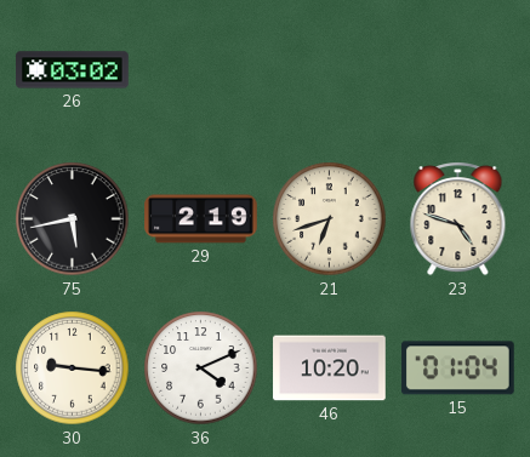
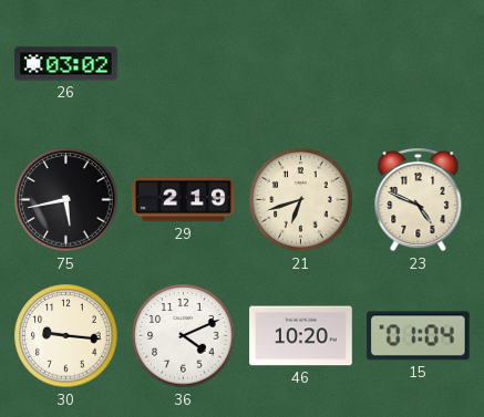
23: 4:48 -> 4:49 (419, 200)
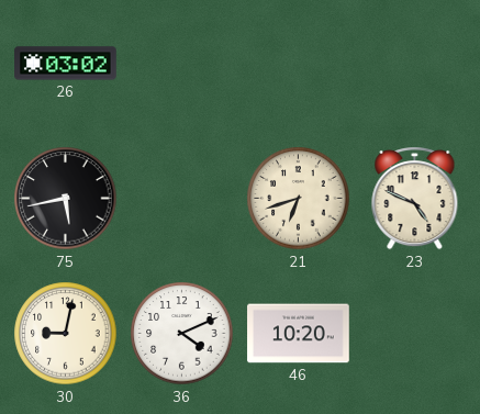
29: 2:19 -> none (184, 200)
30: 9:16 -> 9:02 (66, 334)
15: 01:04 -> none (418, 336)
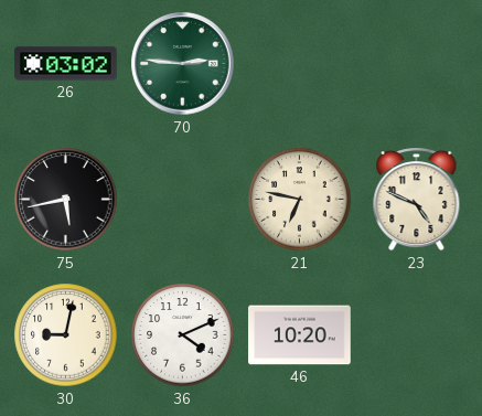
70: none -> 2:46 (183, 64)
21: 6:42 -> 6:47 (300, 200)
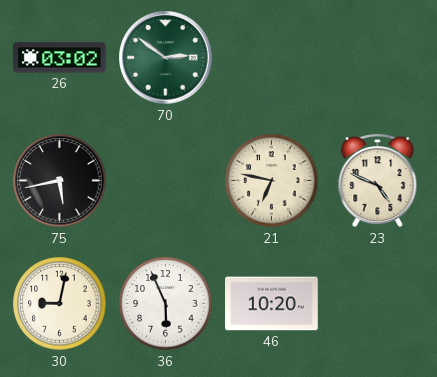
70: 2:46 -> 2:51 (166, 58)
36: 4:11 -> 5:56 (166, 304)
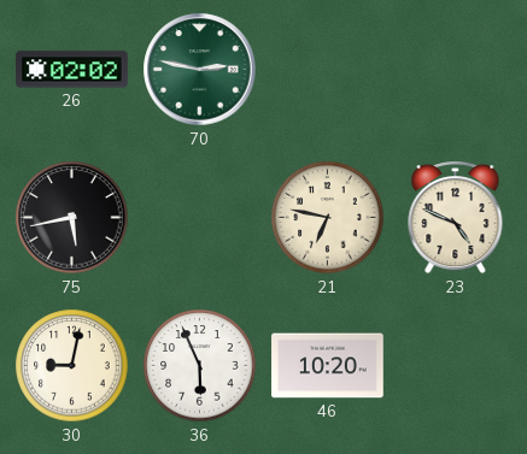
26: 03:02 -> 02:02 (72, 70)
70: 2:51 -> 2:47 (200, 70)
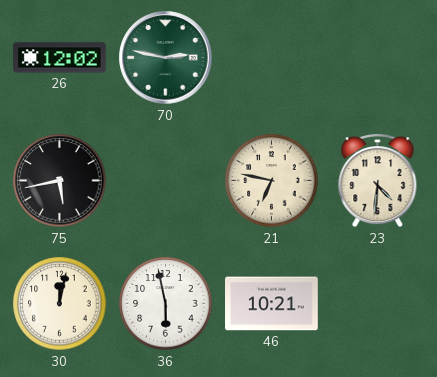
26: 02:02 -> 12:02 (60, 58)
23: 4:49 -> 4:31 (378, 181)
30: 9:02 -> 12:02 (60, 304)
36: 5:56 -> 5:58 (166, 304)
46: 10:20 -> 10:21 (272, 304)
